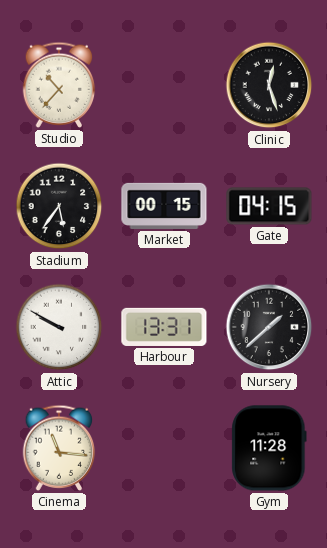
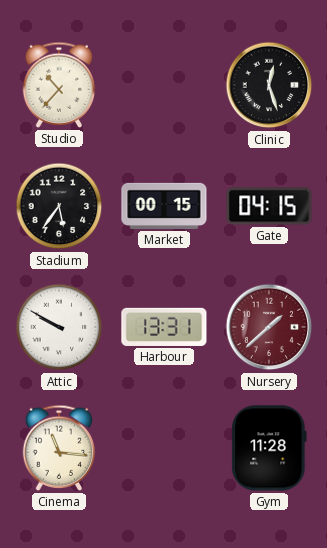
Nursery dial: black -> burgundy (269, 327)
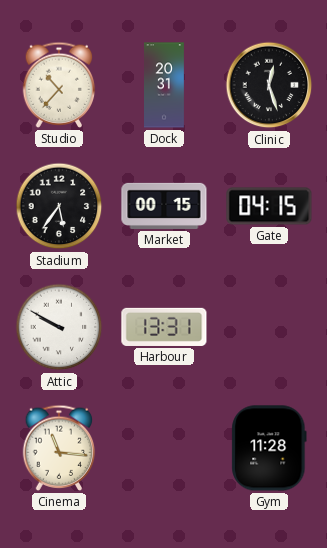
Dock: none -> 20:31 (165, 85)
Nursery: 1:38 -> none (269, 327)
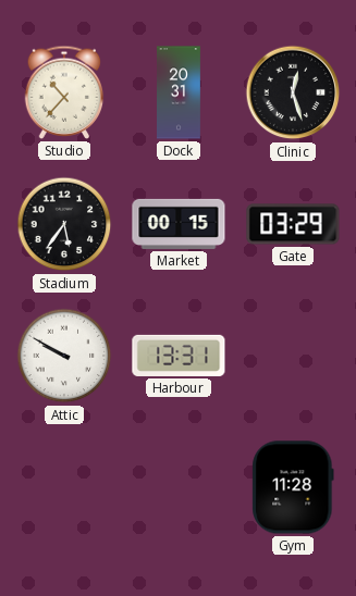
Gate: 04:15 -> 03:29 (293, 224)
Cinema: 11:16 -> none (59, 448)
